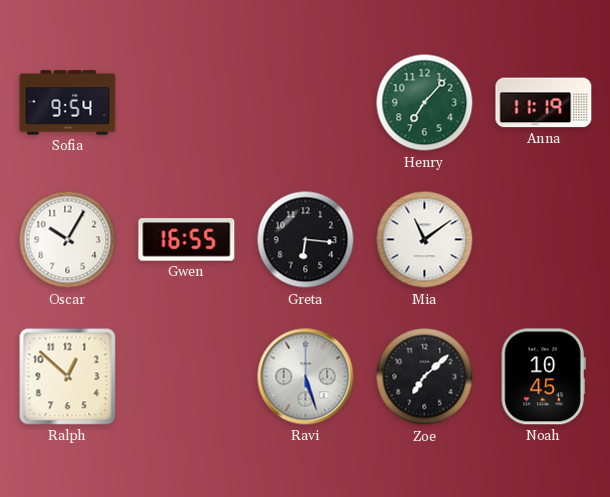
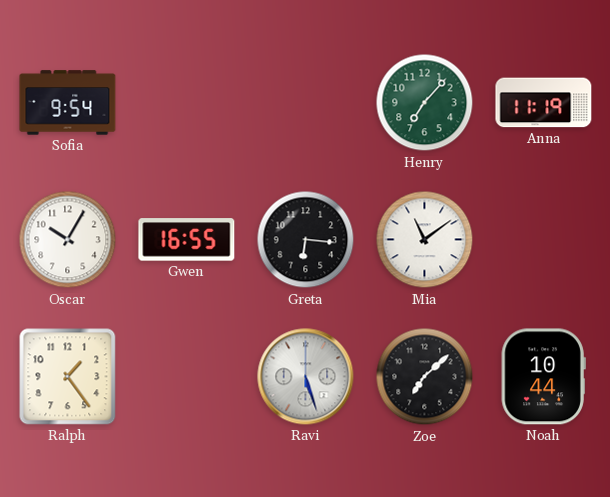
Ralph: 12:52 -> 1:24 (68, 377)
Noah: 10:45 -> 10:44 (543, 377)
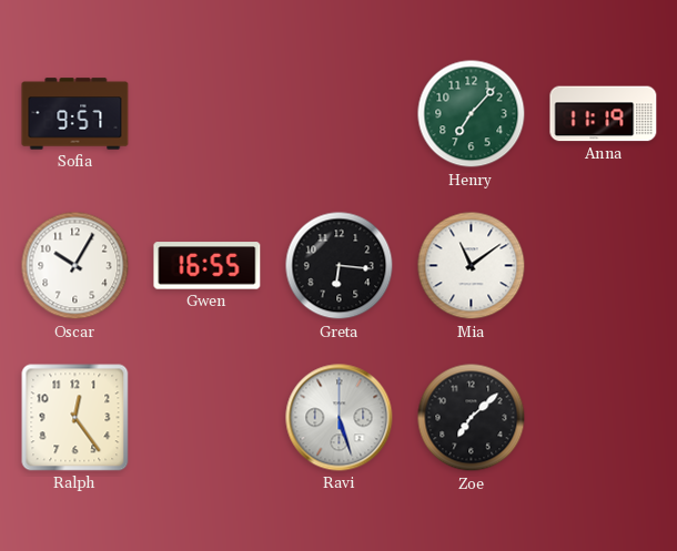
Sofia: 9:54 -> 9:57 (75, 114)
Ralph: 1:24 -> 12:24 (75, 418)
Noah: 10:44 -> none (543, 377)
